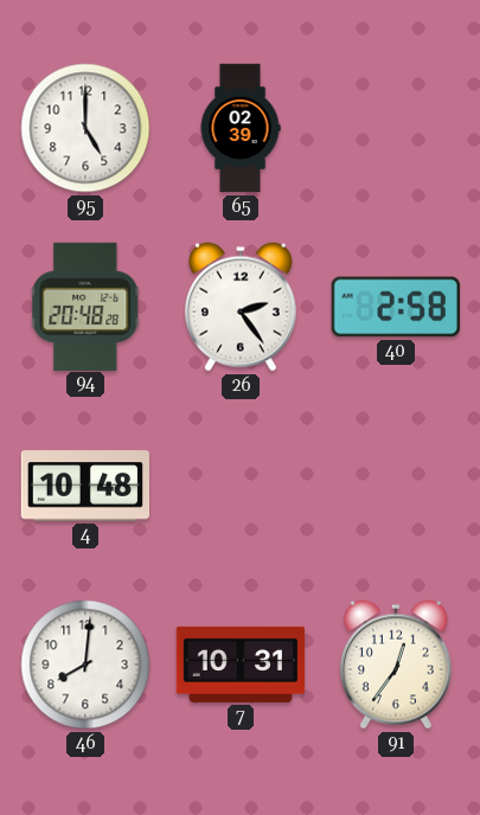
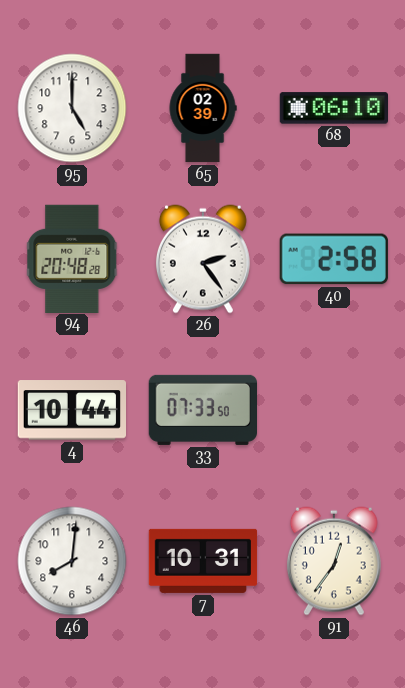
68: none -> 06:10 (333, 108)
4: 10:48 -> 10:44 (71, 410)
33: none -> 07:33 (202, 410)
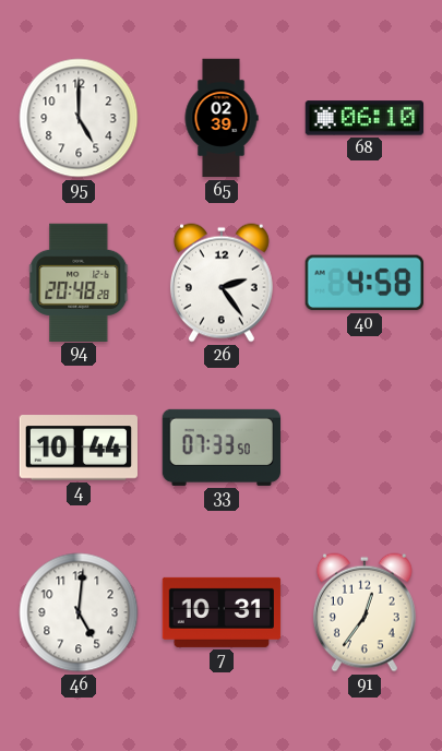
40: 2:58 -> 4:58 (365, 283)
46: 8:01 -> 5:01 (79, 612)
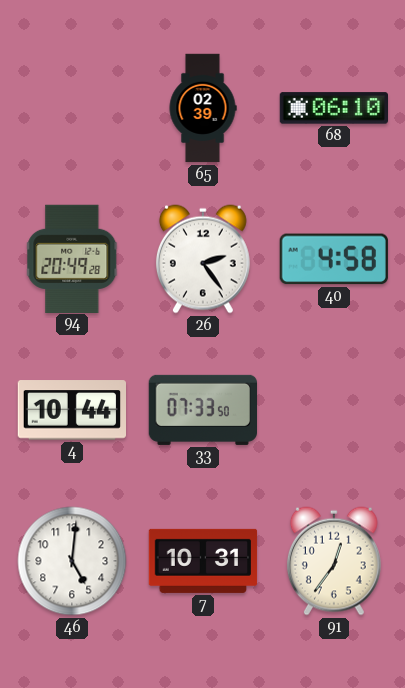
95: 5:00 -> none (79, 118)
94: 20:48 -> 20:49 (73, 258)
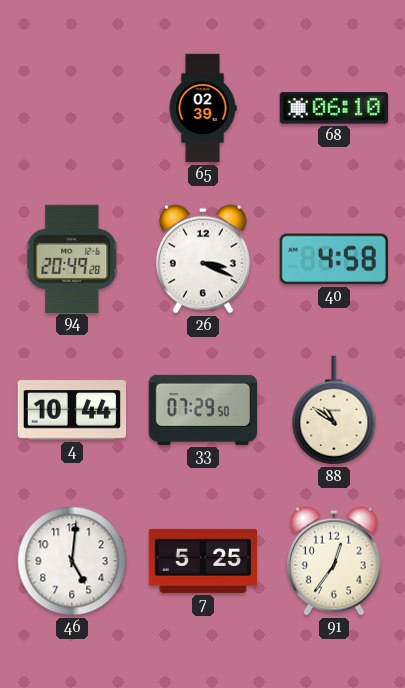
26: 2:24 -> 3:19 (203, 259)
33: 07:33 -> 07:29 (202, 410)
88: none -> 10:51 (334, 410)
7: 10:31 -> 5:25 (203, 561)
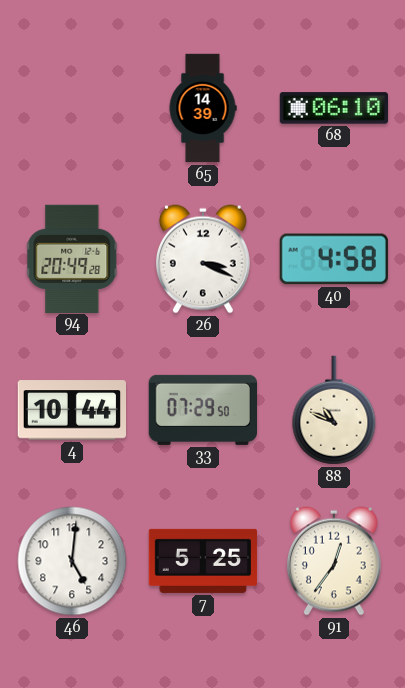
65: 02:39 -> 14:39 (203, 108)
88: 10:51 -> 10:49 (334, 410)
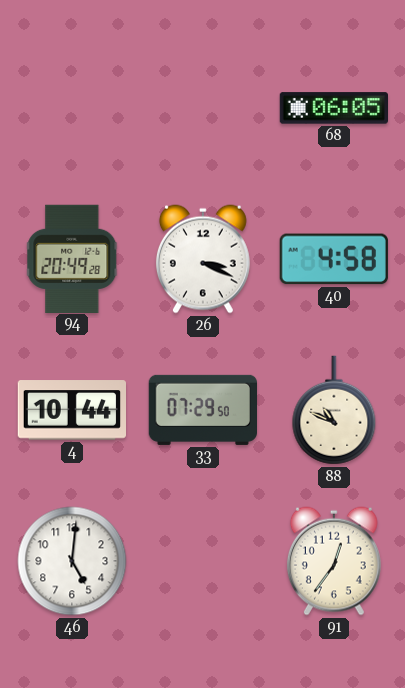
65: 14:39 -> none (203, 108)
68: 06:10 -> 06:05 (333, 108)
7: 5:25 -> none (203, 561)
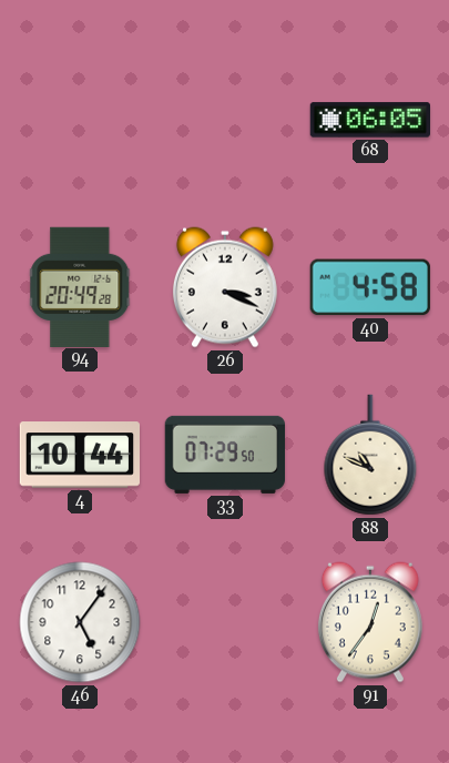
46: 5:01 -> 5:06 (80, 622)
